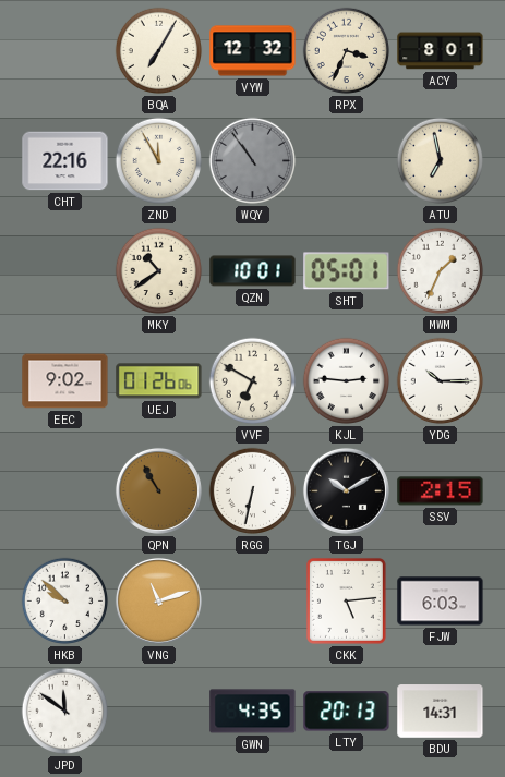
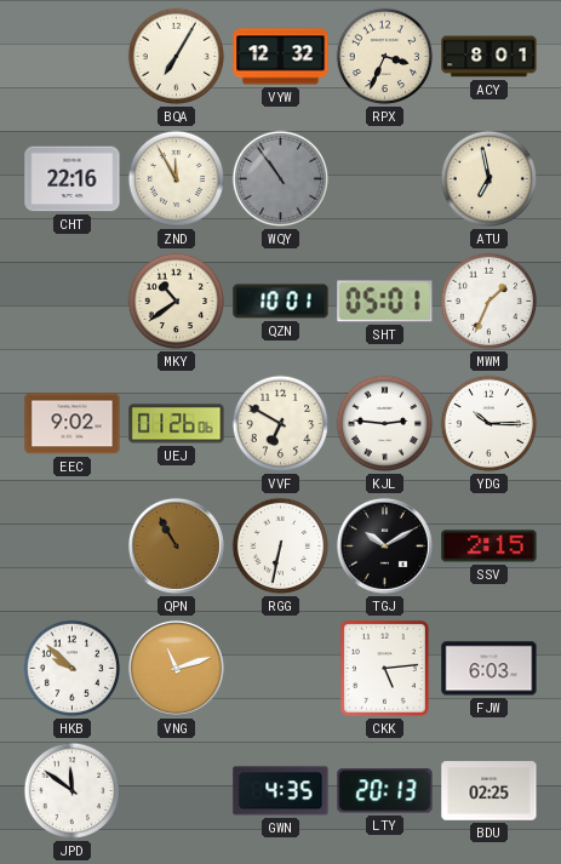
BDU: 14:31 -> 02:25 (490, 791)
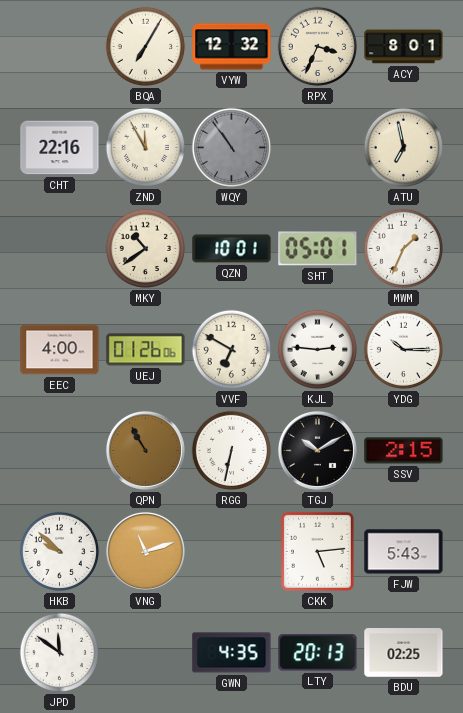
EEC: 9:02 -> 4:00 (60, 350)
FJW: 6:03 -> 5:43 (404, 552)
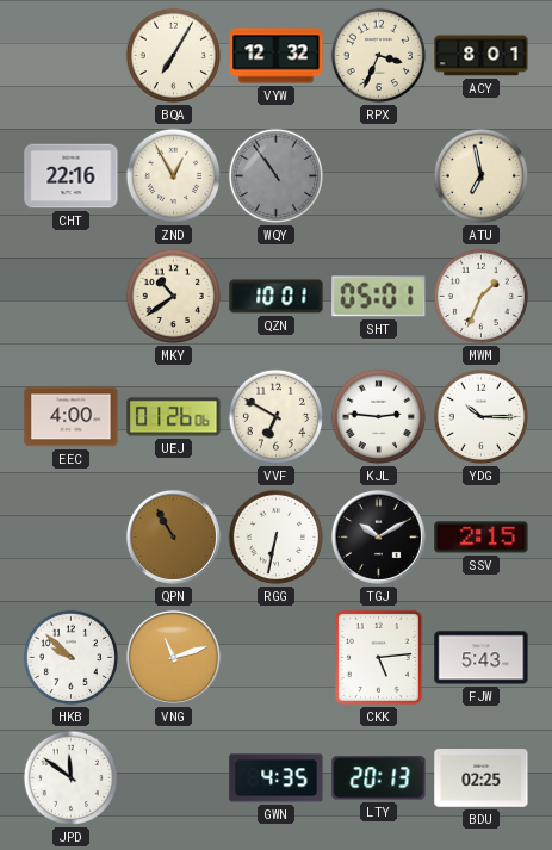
ZND: 11:55 -> 12:55 (174, 176)
